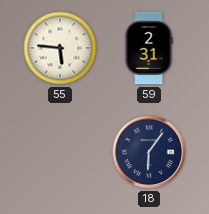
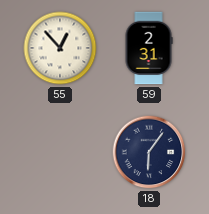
55: 5:46 -> 12:53 (60, 48)
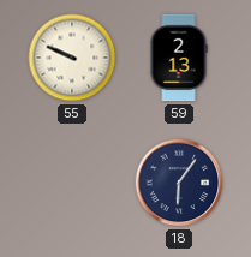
55: 12:53 -> 9:49 (72, 58)
59: 2:31 -> 2:13 (179, 58)
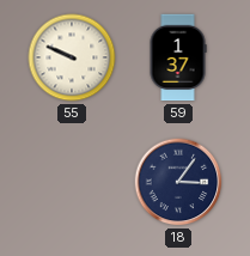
59: 2:13 -> 1:37 (178, 57)
18: 6:06 -> 3:06 (178, 182)
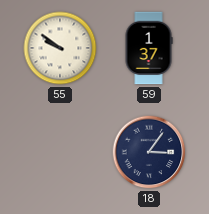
55: 9:49 -> 9:51 (60, 48)
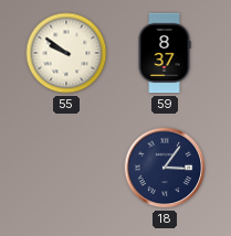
59: 1:37 -> 8:37 (165, 53)
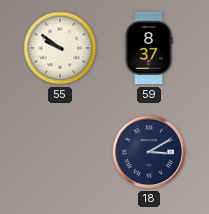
18: 3:06 -> 3:10 (149, 152)
